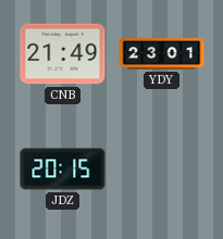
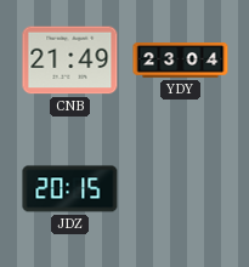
YDY: 23:01 -> 23:04 (181, 61)
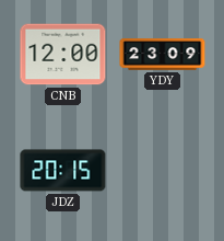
CNB: 21:49 -> 12:00 (63, 55)
YDY: 23:04 -> 23:09 (163, 55)
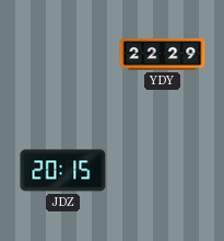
CNB: 12:00 -> none (63, 55)
YDY: 23:09 -> 22:29 (163, 55)
